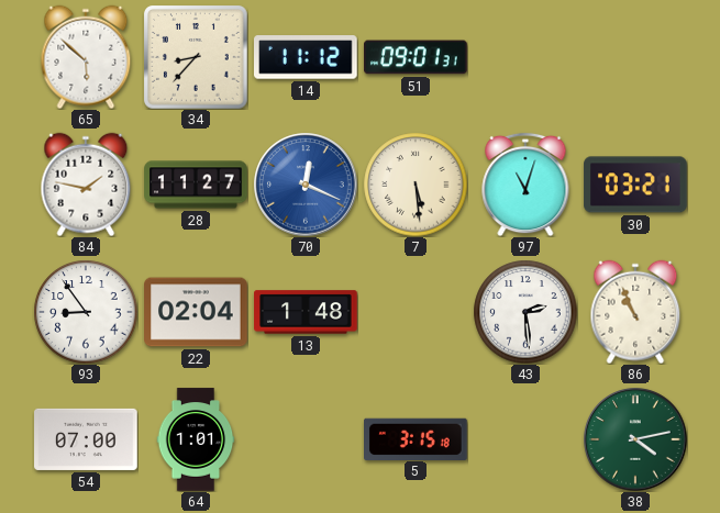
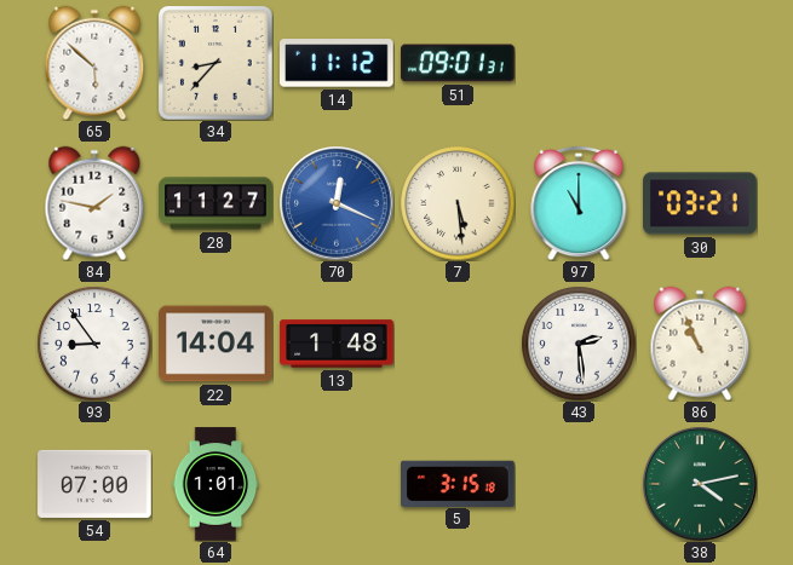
97: 11:03 -> 11:00 (579, 203)
22: 02:04 -> 14:04 (216, 344)
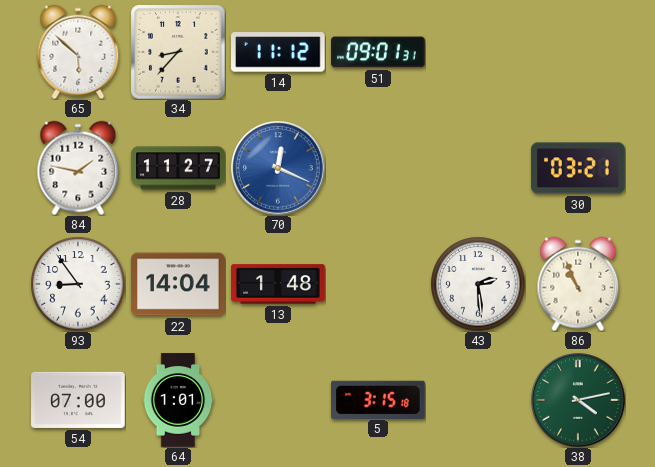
7: 5:29 -> none (458, 203)
97: 11:00 -> none (579, 203)
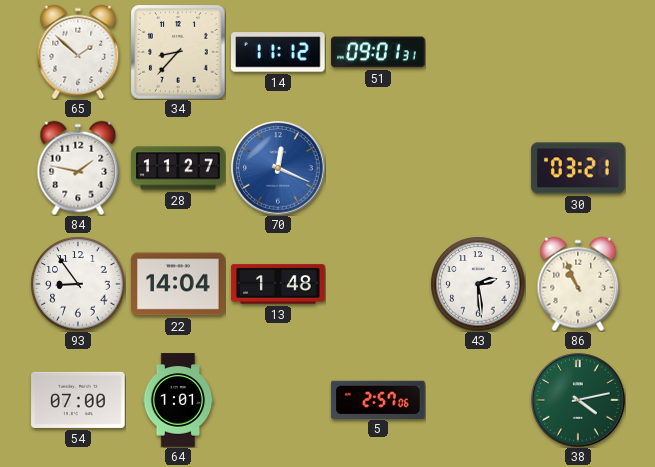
65: 5:52 -> 1:52 (78, 52)
5: 3:15 -> 2:57 (379, 399)
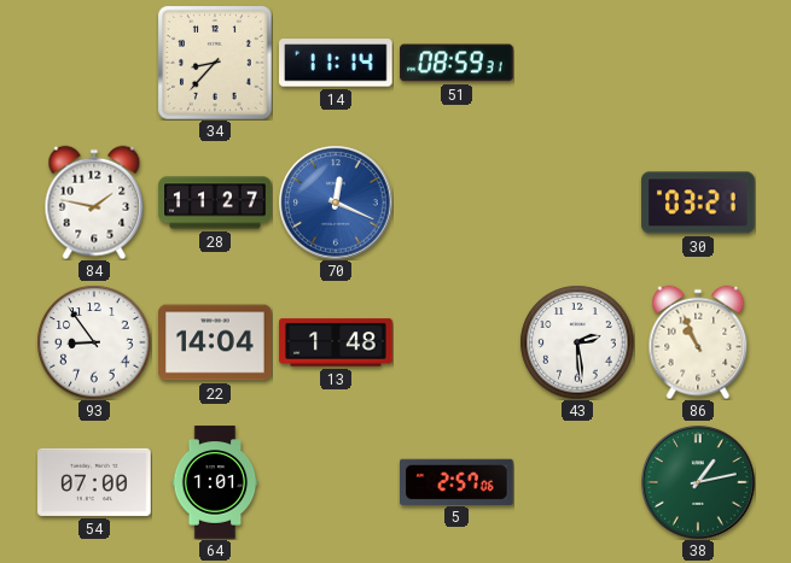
65: 1:52 -> none (78, 52)
14: 11:12 -> 11:14 (337, 63)
51: 09:01 -> 08:59 (456, 63)
38: 4:13 -> 1:13 (698, 482)
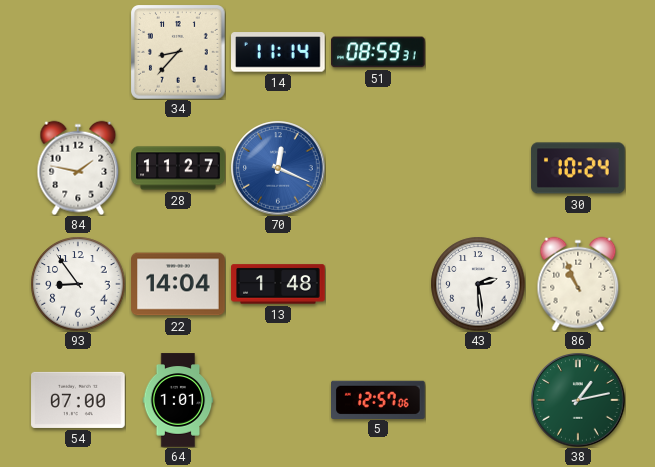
30: 03:21 -> 10:24 (578, 168)
5: 2:57 -> 12:57 (379, 399)
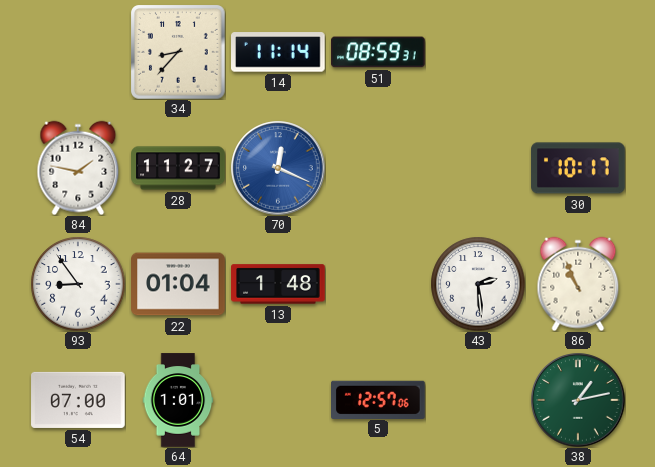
30: 10:24 -> 10:17 (578, 168)
22: 14:04 -> 01:04 (178, 284)
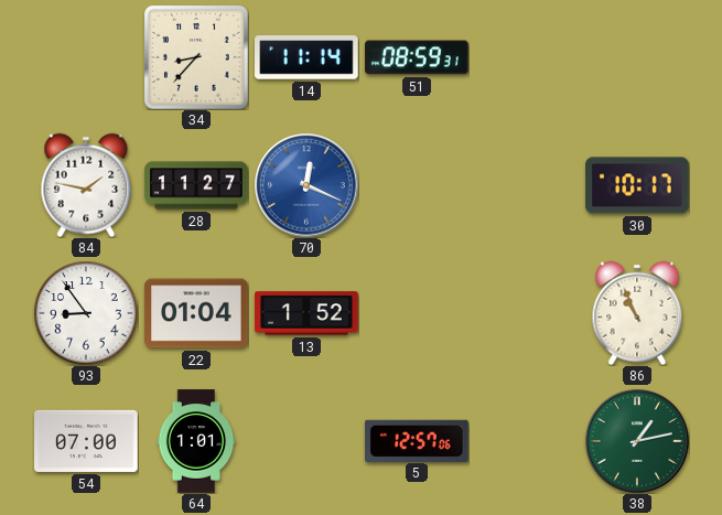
13: 1:48 -> 1:52 (306, 313)
43: 2:29 -> none (478, 284)
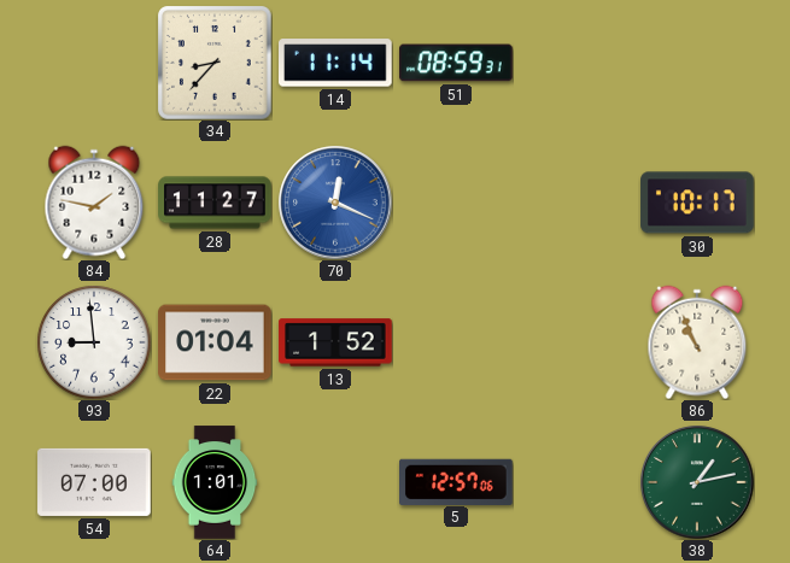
93: 8:54 -> 8:59 (94, 342)
